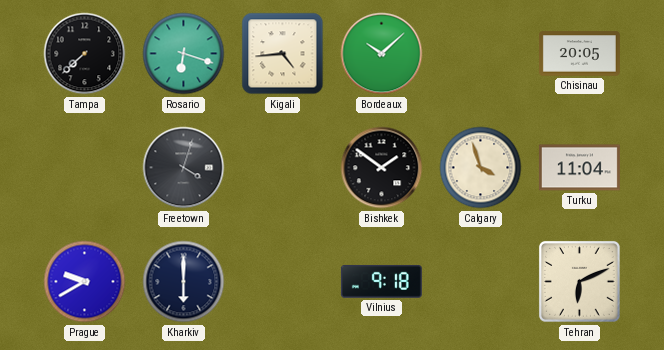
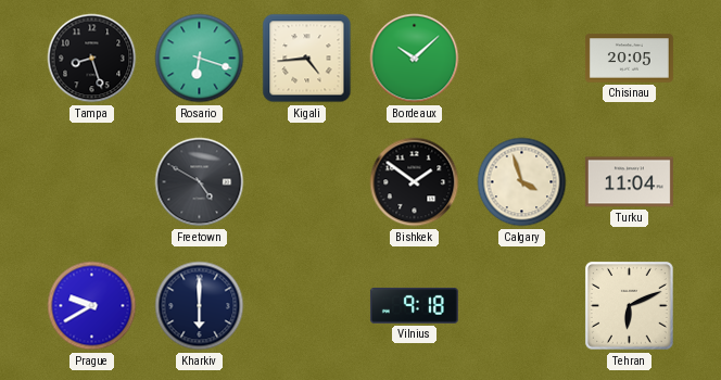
Tampa: 7:38 -> 8:27 (92, 59)
Freetown: 4:03 -> 4:50 (200, 182)
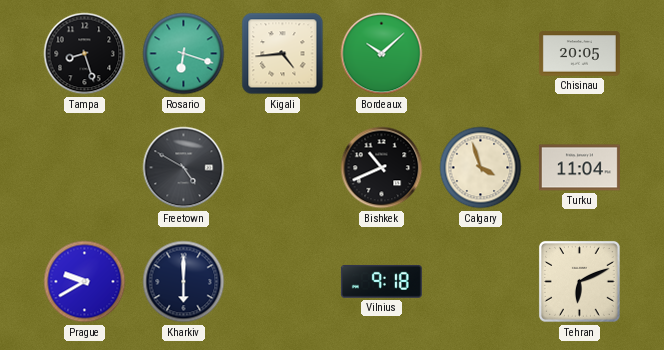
Bishkek: 1:51 -> 10:41 (382, 168)
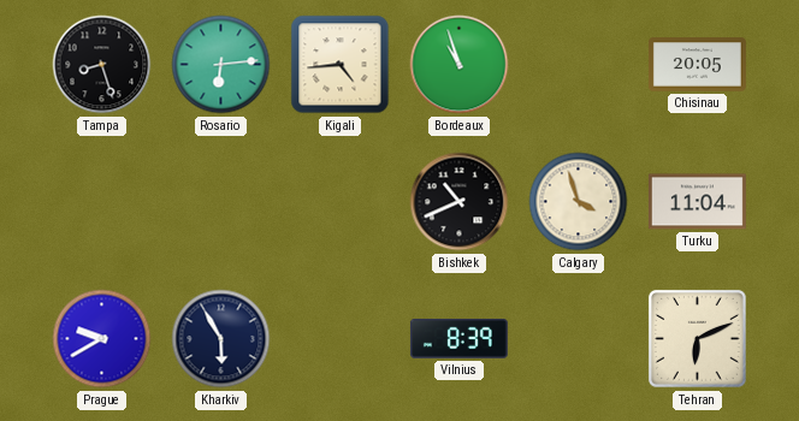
Rosario: 6:18 -> 6:14 (221, 65)
Bordeaux: 10:08 -> 10:57 (460, 65)
Freetown: 4:50 -> none (184, 168)
Kharkiv: 6:00 -> 5:55 (221, 339)
Vilnius: 9:18 -> 8:39 (458, 338)
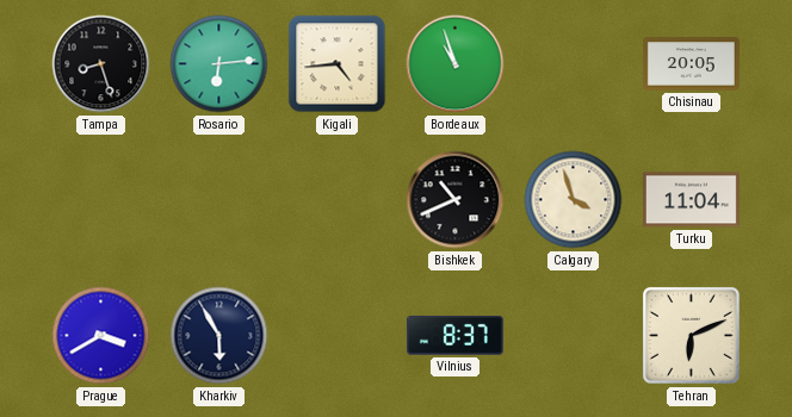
Prague: 9:40 -> 3:40 (101, 336)
Vilnius: 8:39 -> 8:37 (454, 335)
